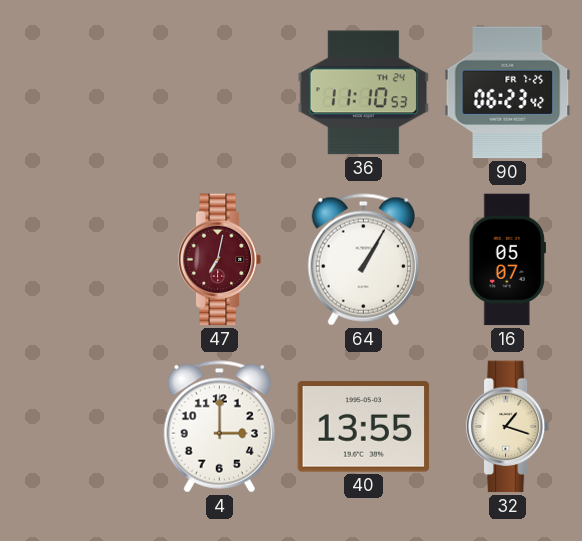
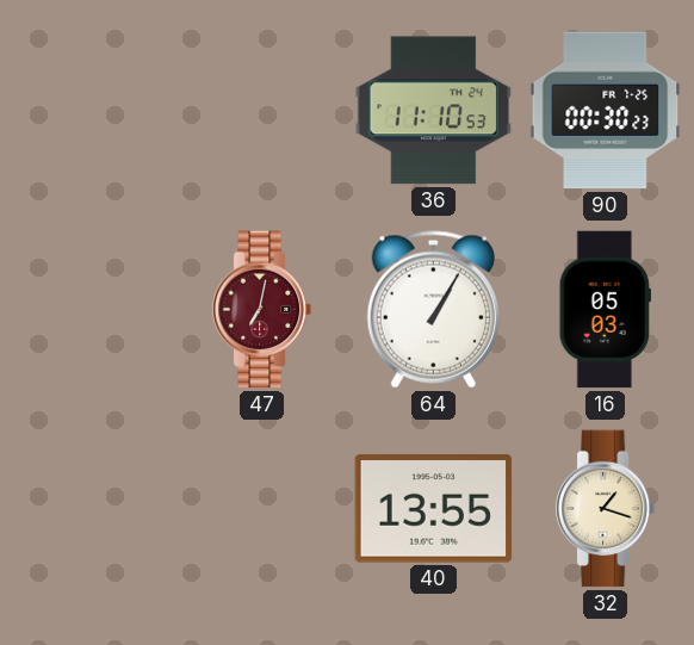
90: 06:23 -> 00:30 (606, 111)
16: 05:07 -> 05:03 (605, 310)
4: 3:00 -> none (219, 427)
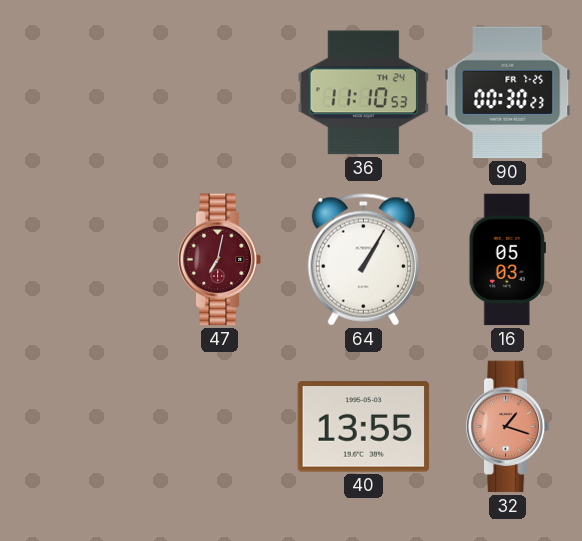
32 dial: cream -> salmon (508, 427)
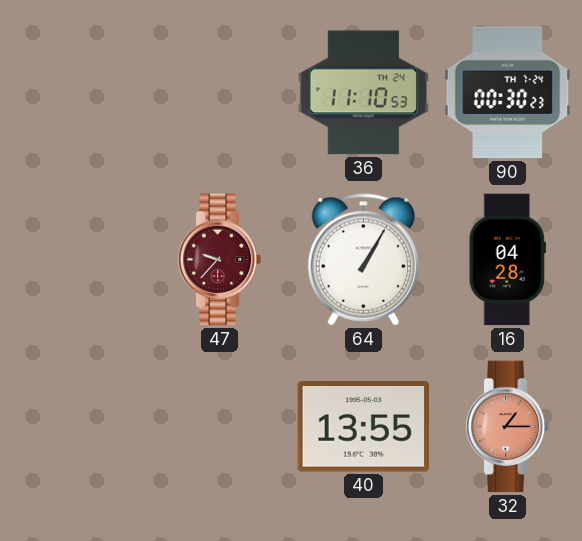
90 date: FR 7-25 -> TH 7-24 (508, 93)
47: 7:02 -> 9:37 (220, 260)
16: 05:03 -> 04:28 (507, 260)
32: 1:18 -> 1:15 (508, 427)
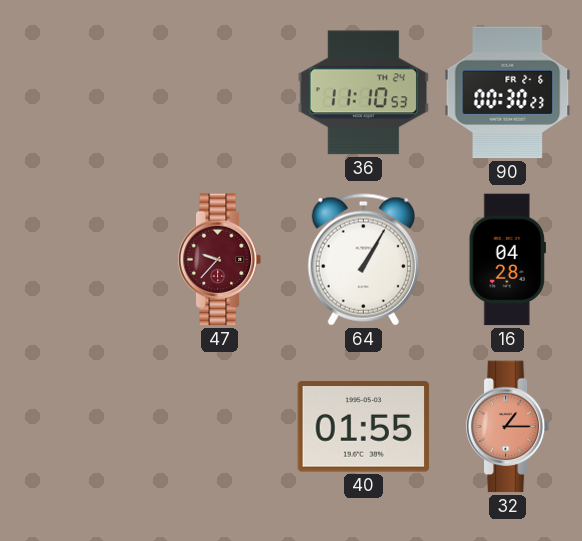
90 date: TH 7-24 -> FR 2-6 (508, 93)
40: 13:55 -> 01:55 (364, 427)
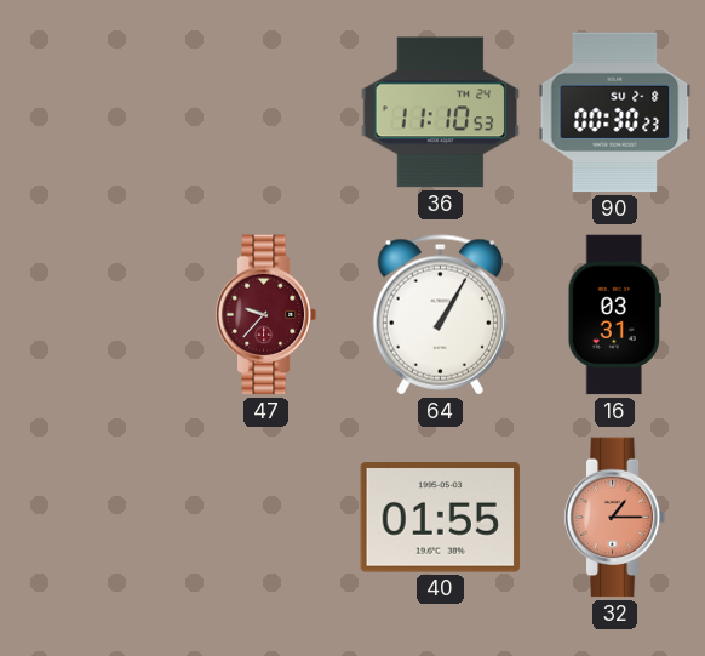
90 date: FR 2-6 -> SU 2-8 (615, 113)
16: 04:28 -> 03:31 (614, 315)
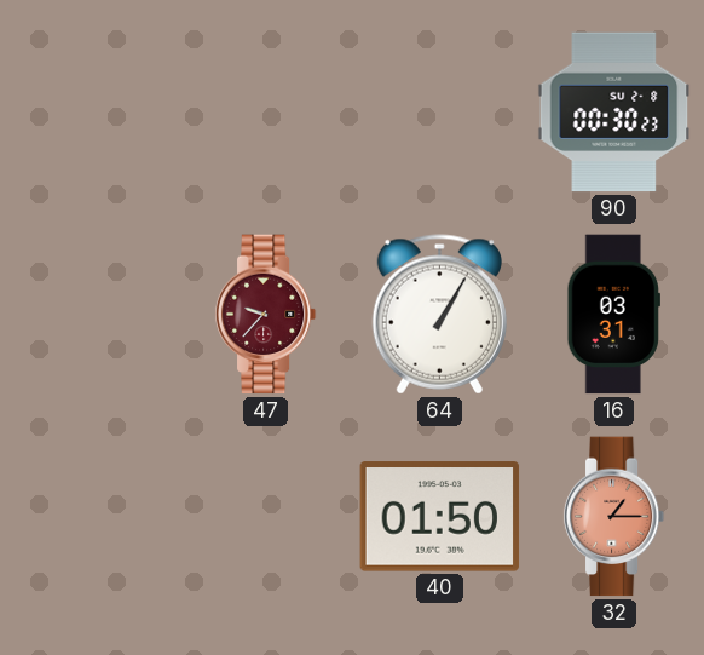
36: 11:10 -> none (441, 113)
40: 01:55 -> 01:50 (440, 517)
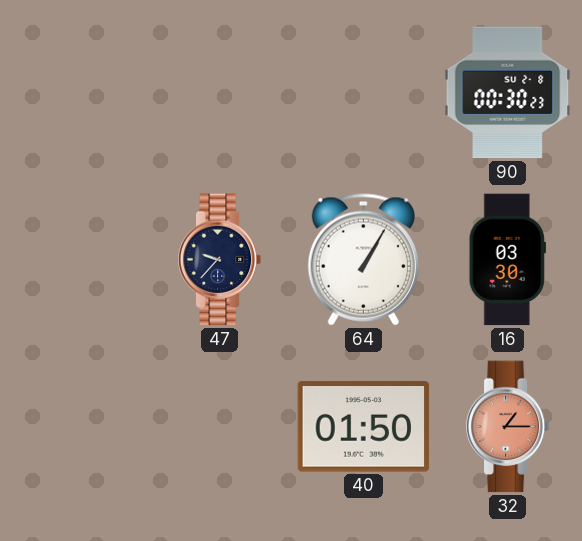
47 dial: burgundy -> navy (220, 260)
16: 03:31 -> 03:30 (507, 260)
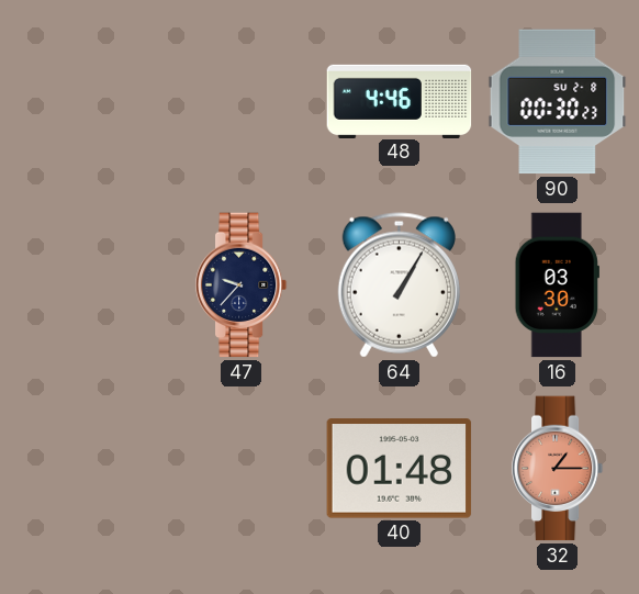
48: none -> 4:46 (400, 101)
40: 01:50 -> 01:48 (400, 469)
